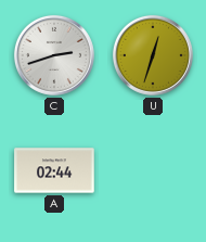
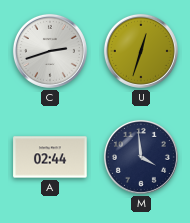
M: none -> 3:59 (141, 157)
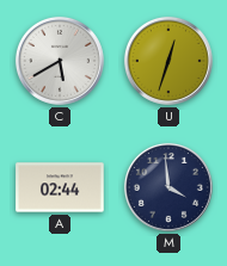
C: 2:42 -> 5:40 (60, 61)
